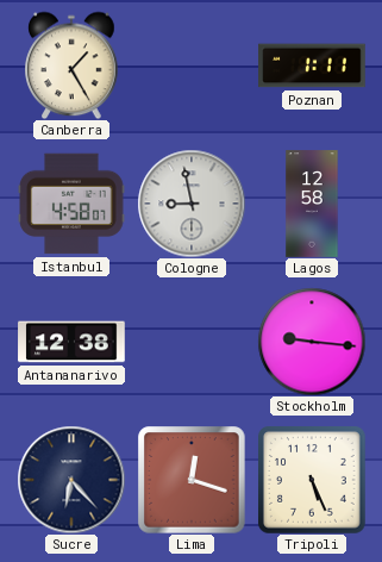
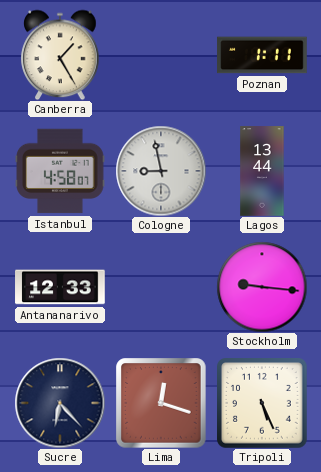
Lagos: 12:58 -> 13:44 (262, 171)
Antananarivo: 12:38 -> 12:33 (60, 287)
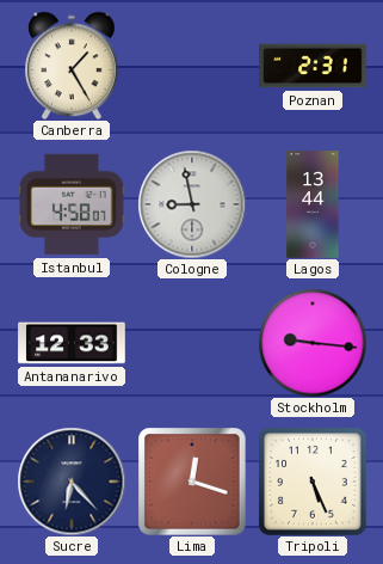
Poznan: 1:11 -> 2:31 (313, 66)
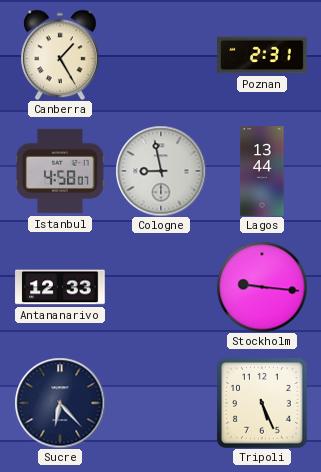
Lima: 12:18 -> none (192, 482)
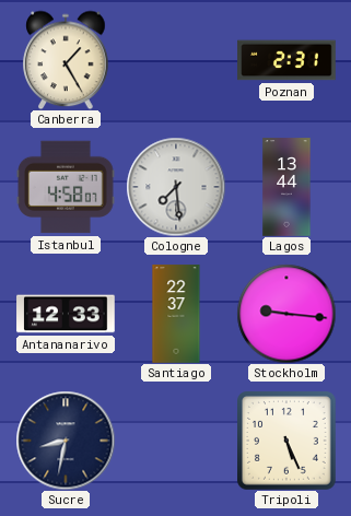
Cologne: 8:58 -> 7:29 (176, 187)
Santiago: none -> 22:37 (176, 314)
Sucre: 6:23 -> 8:32 (66, 441)
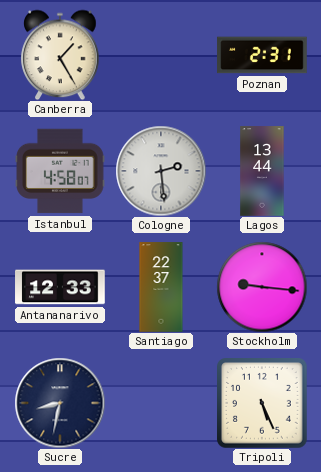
Cologne: 7:29 -> 2:29 (161, 171)
